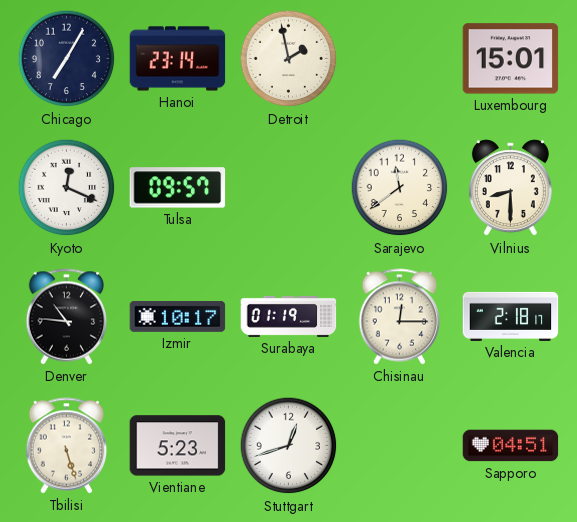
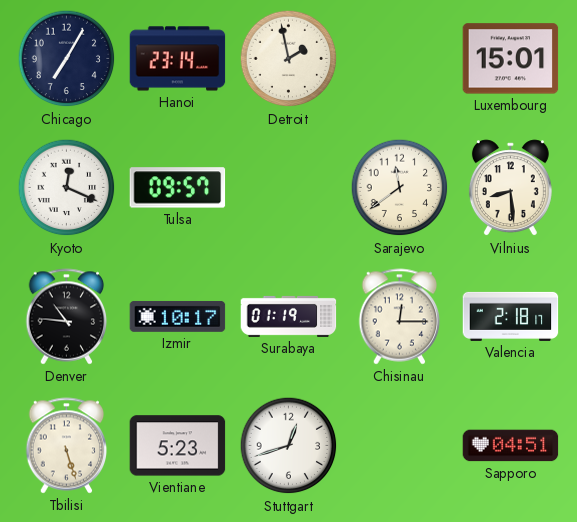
Vilnius: 8:30 -> 8:29 (510, 188)
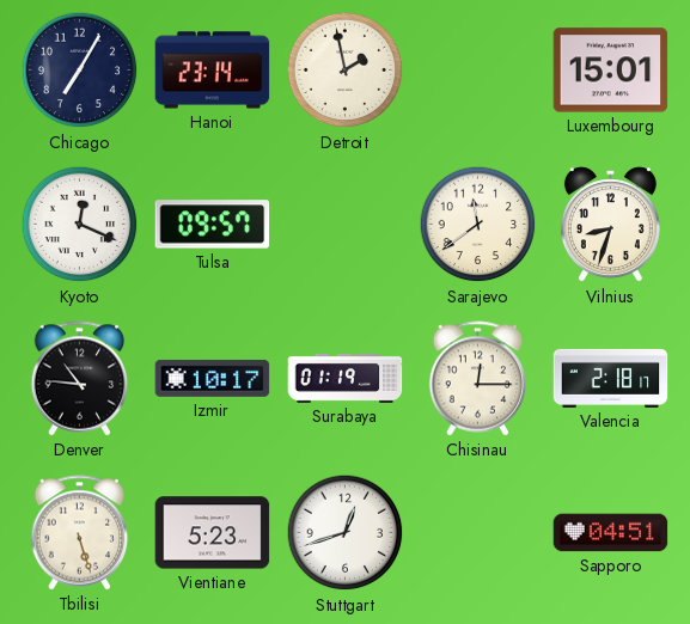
Vilnius: 8:29 -> 8:33 (610, 225)
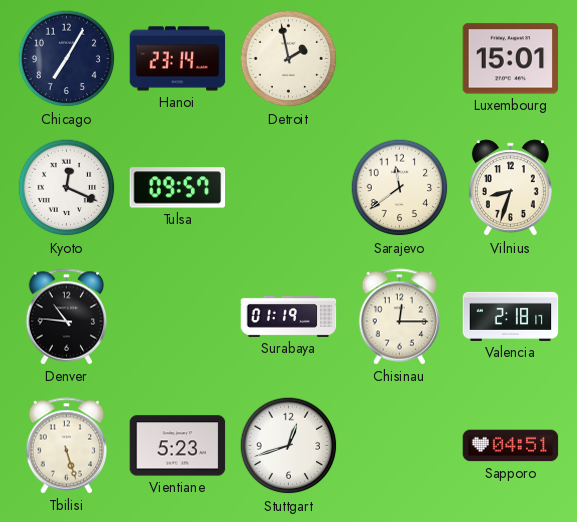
Izmir: 10:17 -> none (213, 378)
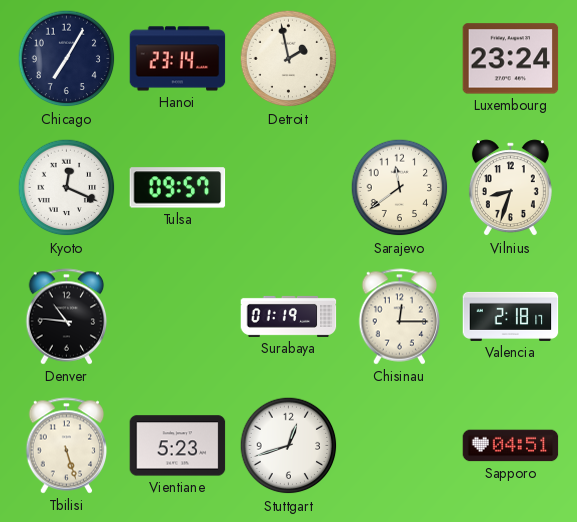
Luxembourg: 15:01 -> 23:24 (511, 59)
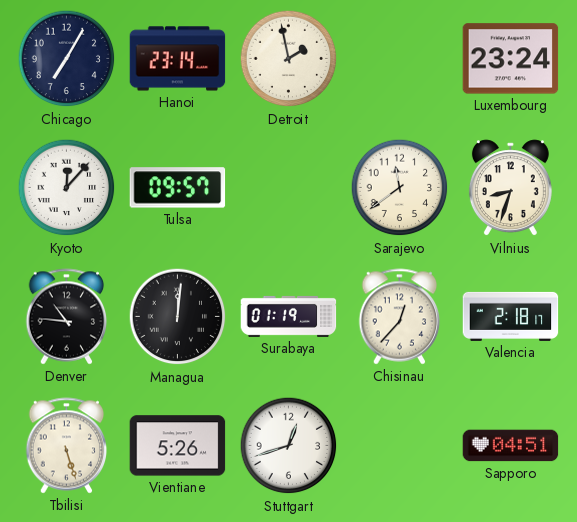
Kyoto: 12:19 -> 12:07 (67, 188)
Managua: none -> 12:01 (178, 317)
Chisinau: 12:15 -> 12:37 (400, 317)
Vientiane: 5:23 -> 5:26 (178, 446)
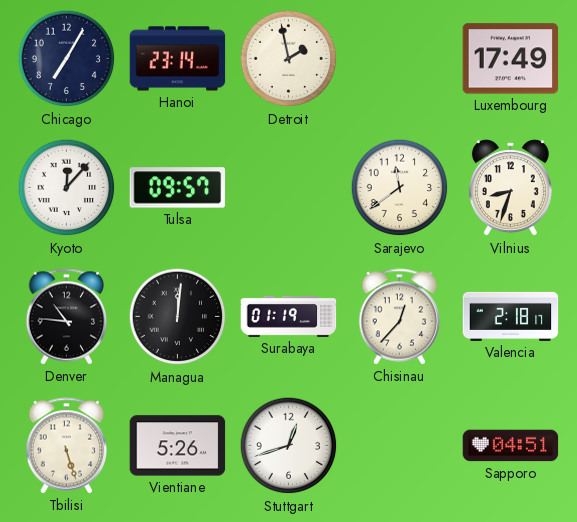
Luxembourg: 23:24 -> 17:49 (511, 59)
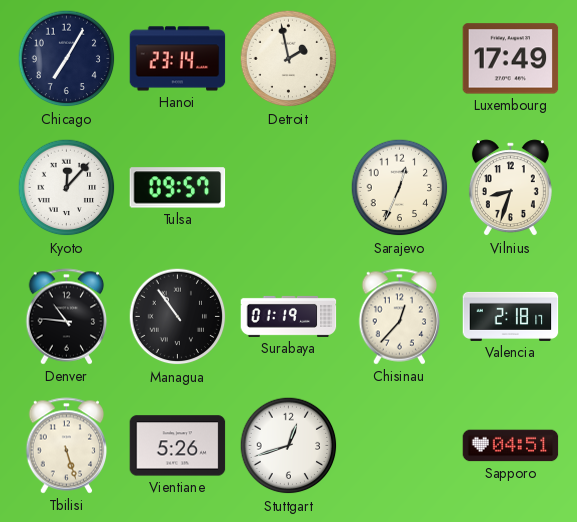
Sarajevo: 11:39 -> 12:34 (400, 188)
Managua: 12:01 -> 10:54 (178, 317)
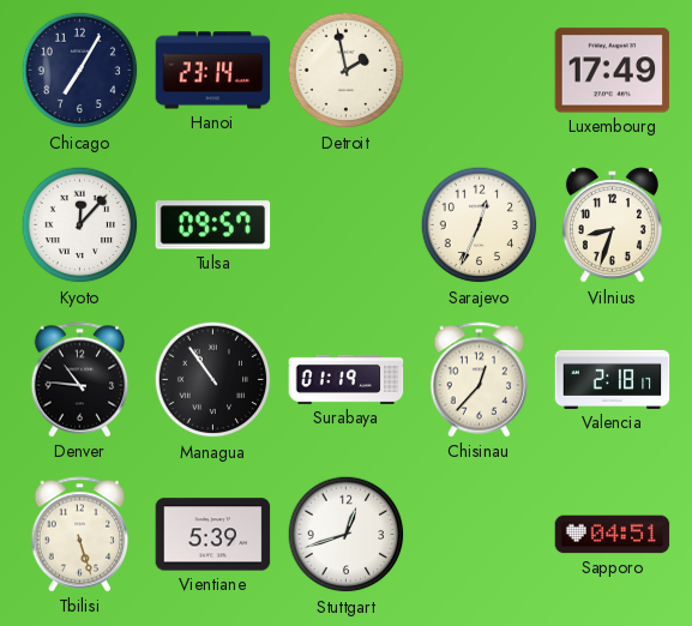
Vientiane: 5:26 -> 5:39 (213, 535)
